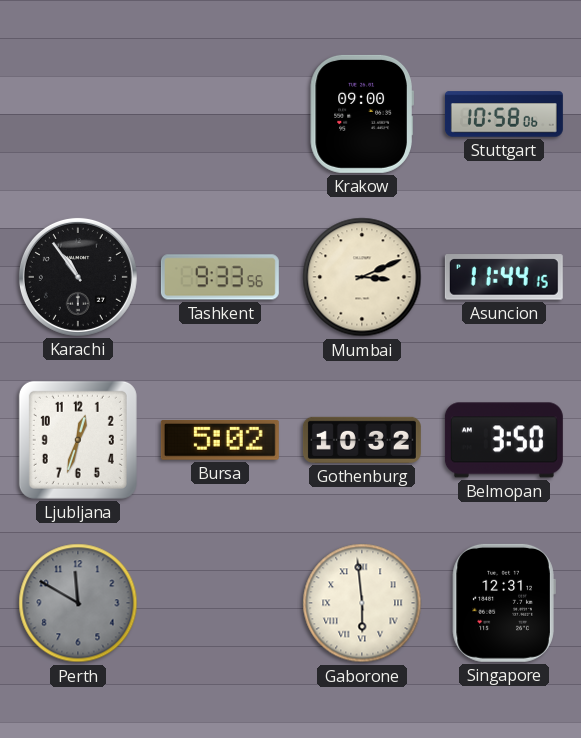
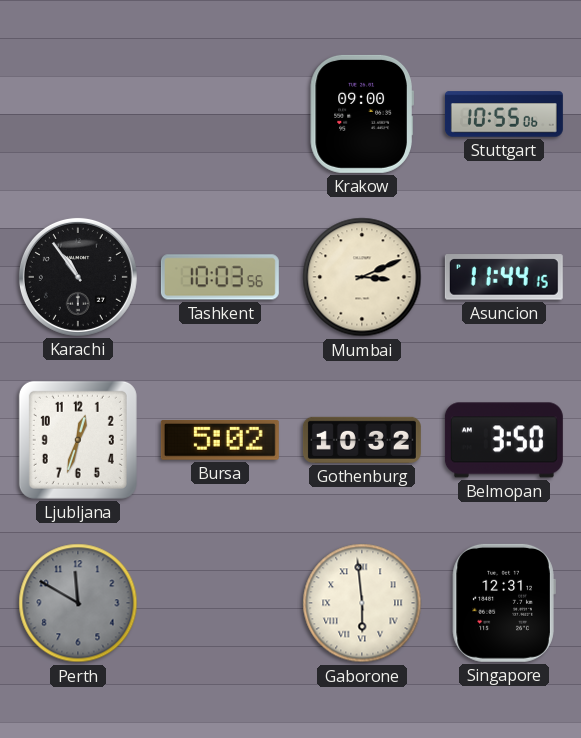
Stuttgart: 10:58 -> 10:55 (504, 114)
Tashkent: 9:33 -> 10:03 (220, 277)
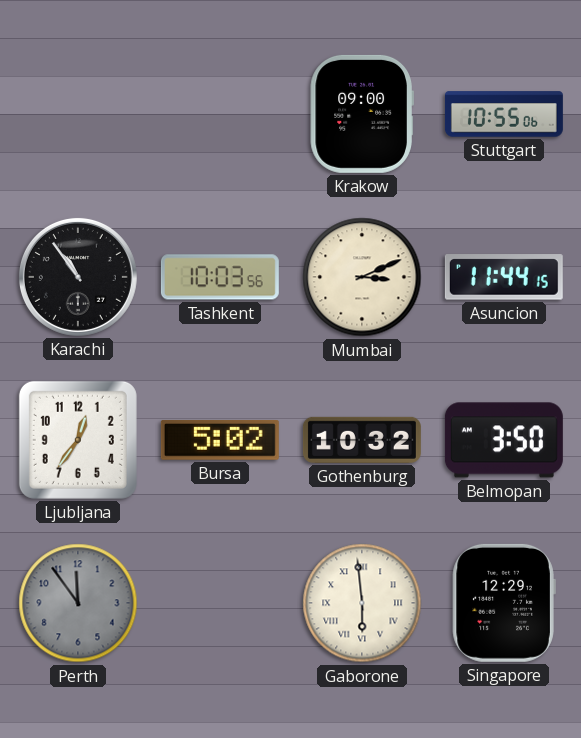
Ljubljana: 12:33 -> 12:36 (78, 440)
Perth: 11:50 -> 11:54 (78, 603)
Singapore: 12:31 -> 12:29 (504, 603)
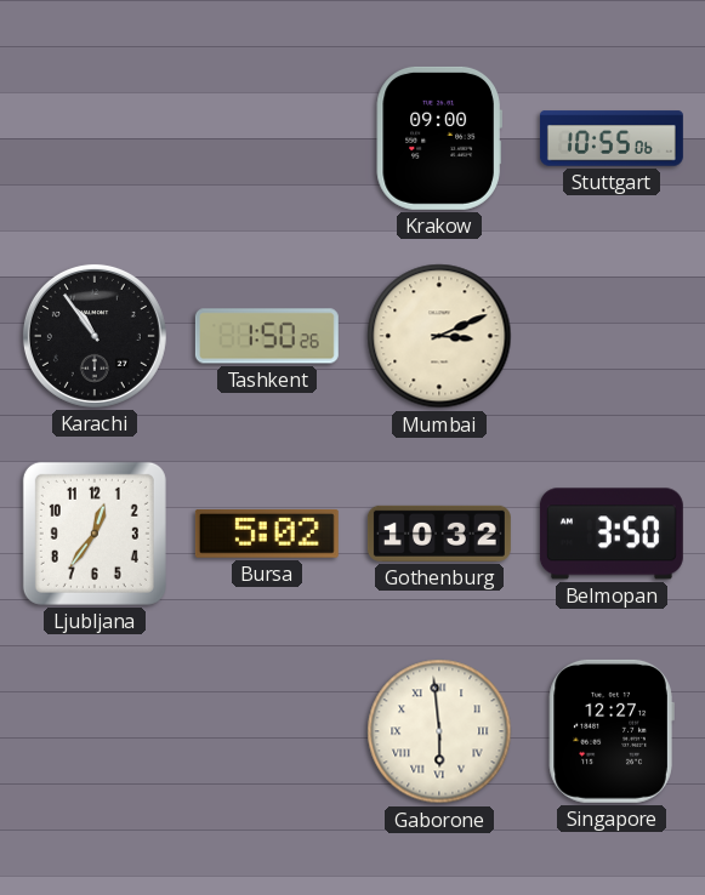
Tashkent: 10:03 -> 1:50 (267, 336)
Asuncion: 11:44 -> none (504, 277)
Perth: 11:54 -> none (78, 603)
Singapore: 12:29 -> 12:27 (612, 731)
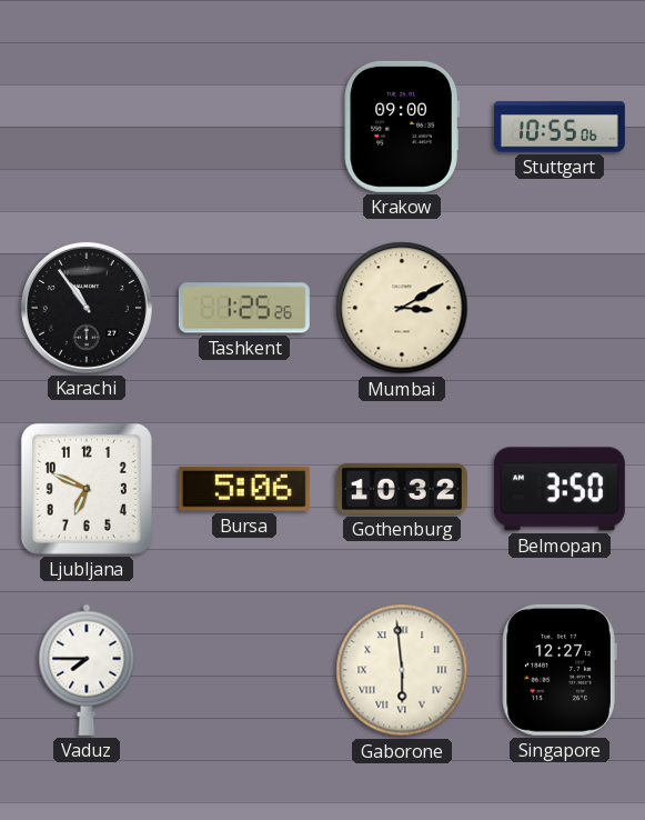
Tashkent: 1:50 -> 1:25 (244, 308)
Mumbai: 3:11 -> 3:10 (402, 308)
Ljubljana: 12:36 -> 6:49 (87, 489)
Bursa: 5:02 -> 5:06 (244, 489)
Vaduz: none -> 7:45 (87, 670)
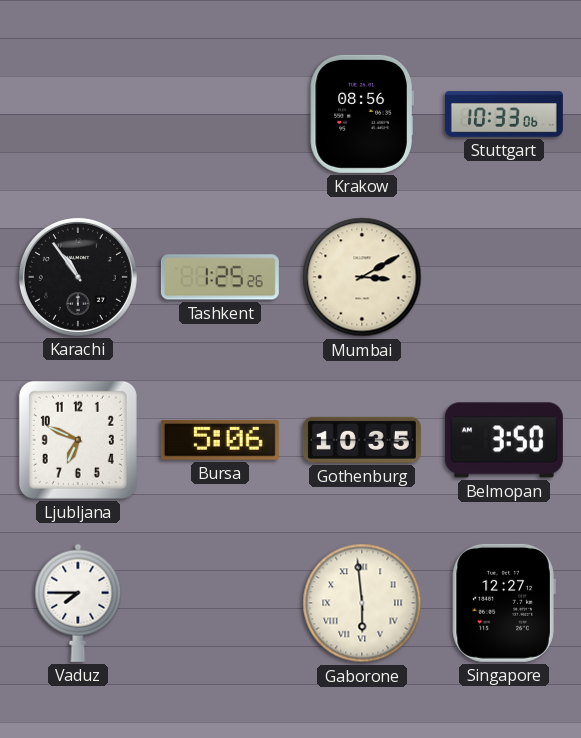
Krakow: 09:00 -> 08:56 (362, 114)
Stuttgart: 10:55 -> 10:33 (504, 114)
Gothenburg: 10:32 -> 10:35 (362, 440)
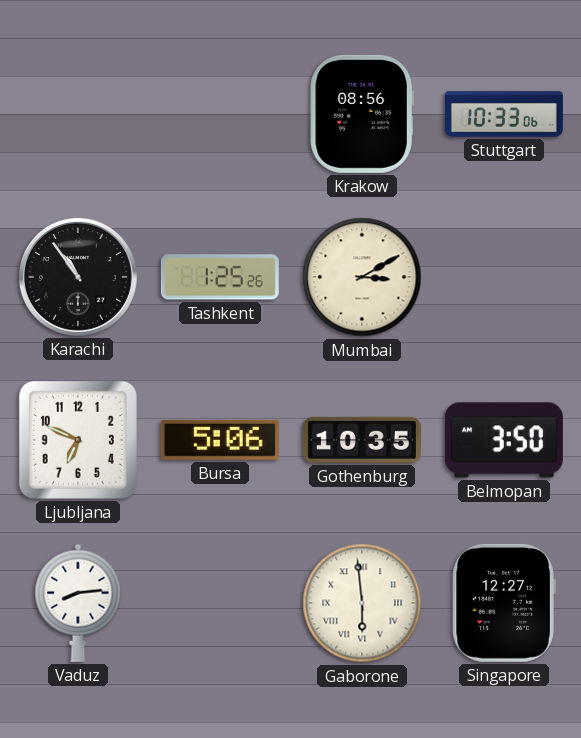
Vaduz: 7:45 -> 8:14 (78, 603)
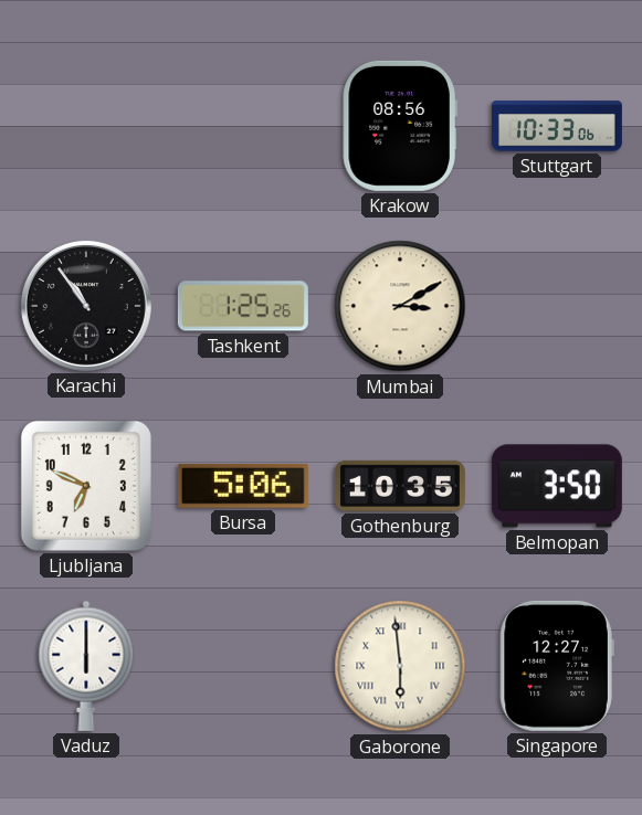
Vaduz: 8:14 -> 6:00 (86, 666)
